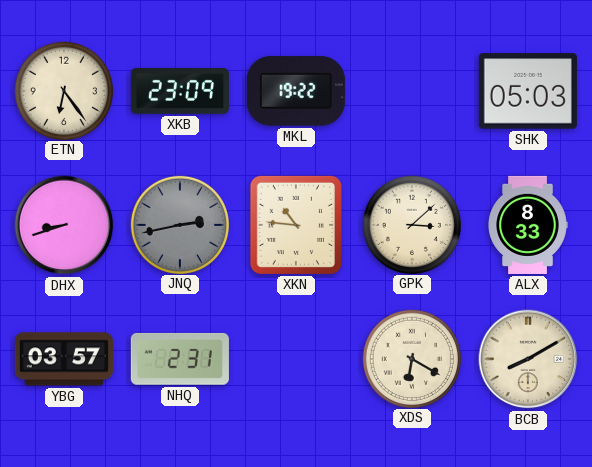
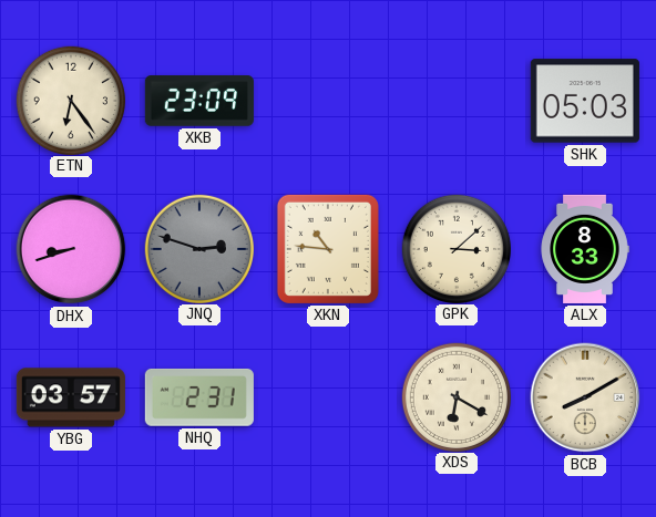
MKL: 19:22 -> none (296, 91)
JNQ: 2:43 -> 2:48 (198, 248)
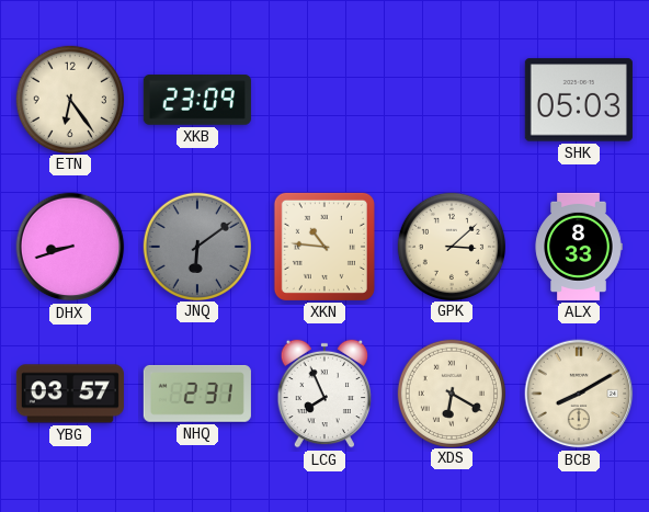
JNQ: 2:48 -> 6:09 (196, 246)
LCG: none -> 7:56 (324, 394)
